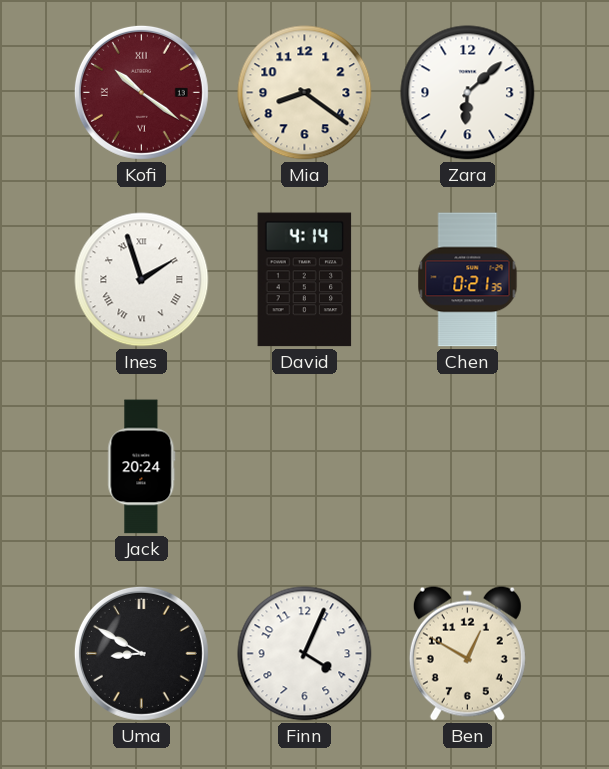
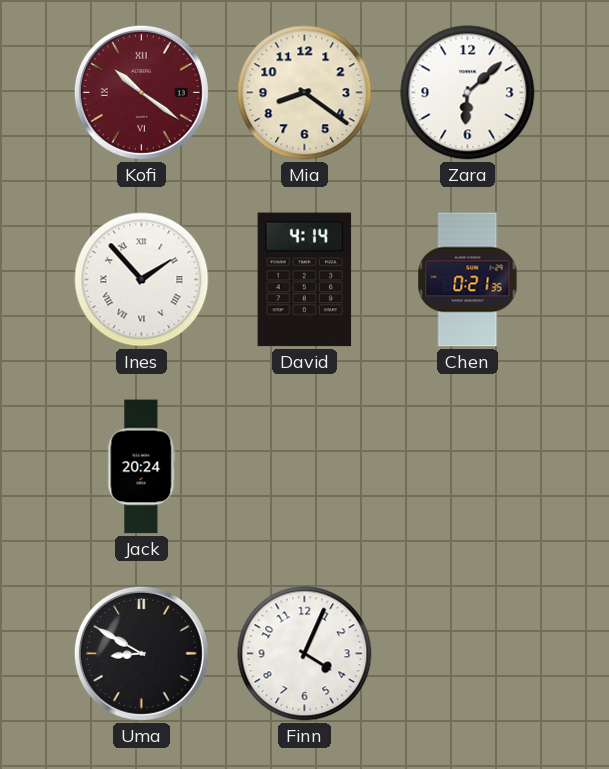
Ines: 1:57 -> 1:53 (142, 280)
Ben: 12:50 -> none (467, 653)
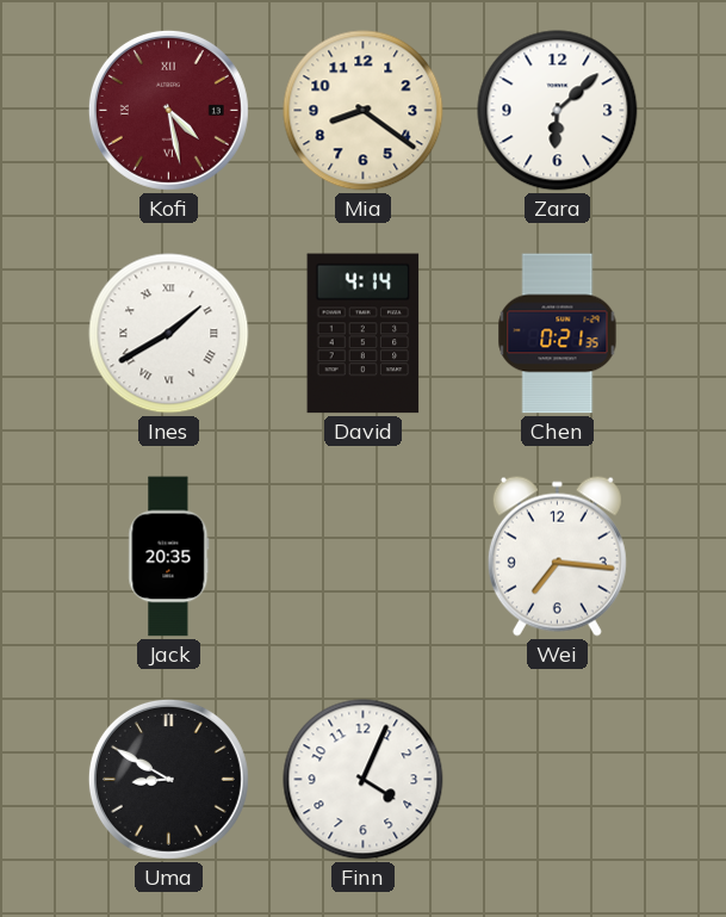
Kofi: 10:21 -> 4:28 (168, 110)
Ines: 1:53 -> 1:40 (169, 334)
Jack: 20:24 -> 20:35 (169, 557)
Wei: none -> 7:16 (557, 556)
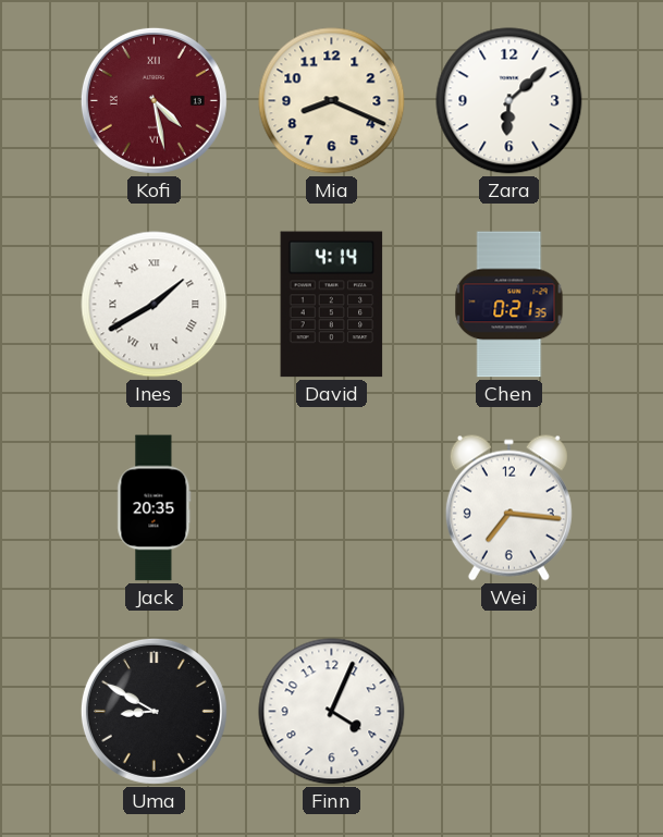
Mia: 8:21 -> 8:19 (332, 101)
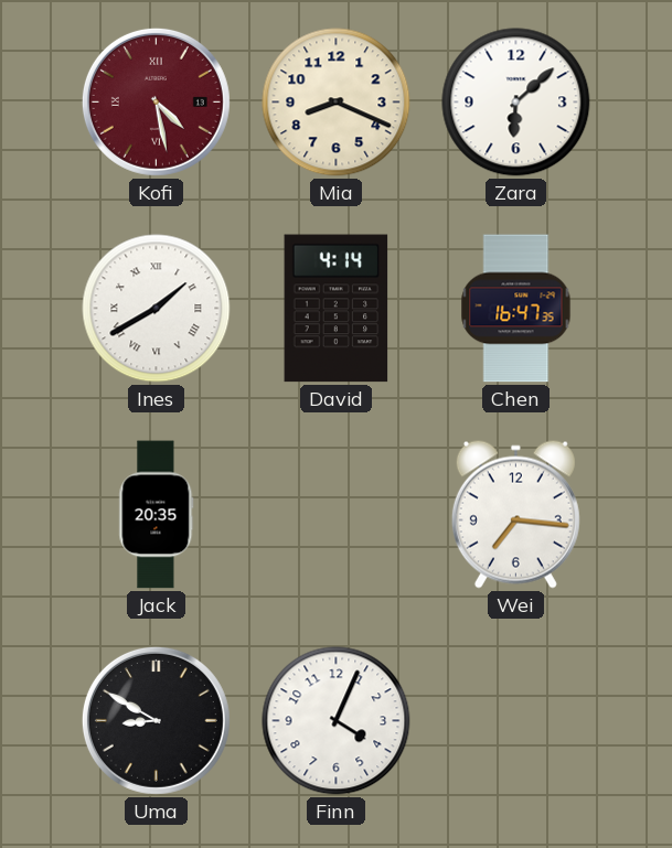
Chen: 0:21 -> 16:47 (516, 309)
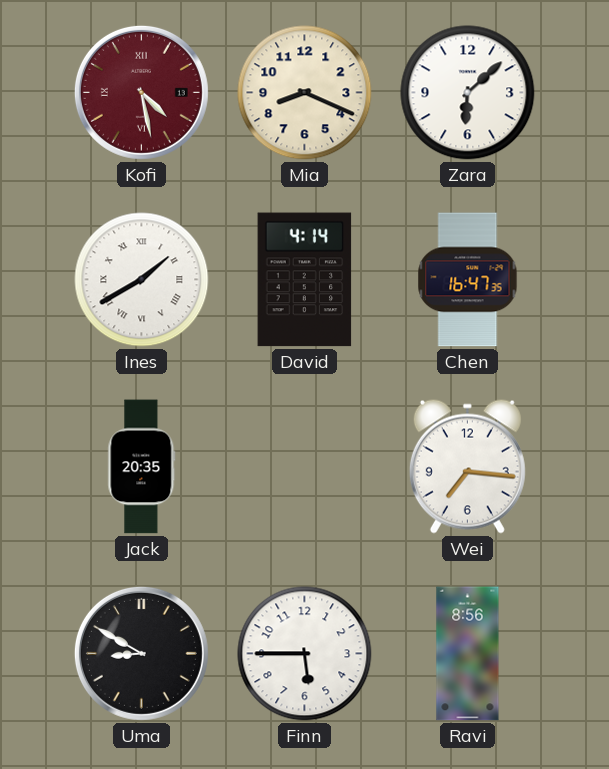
Finn: 4:04 -> 5:45 (305, 654)
Ravi: none -> 8:56 (468, 654)
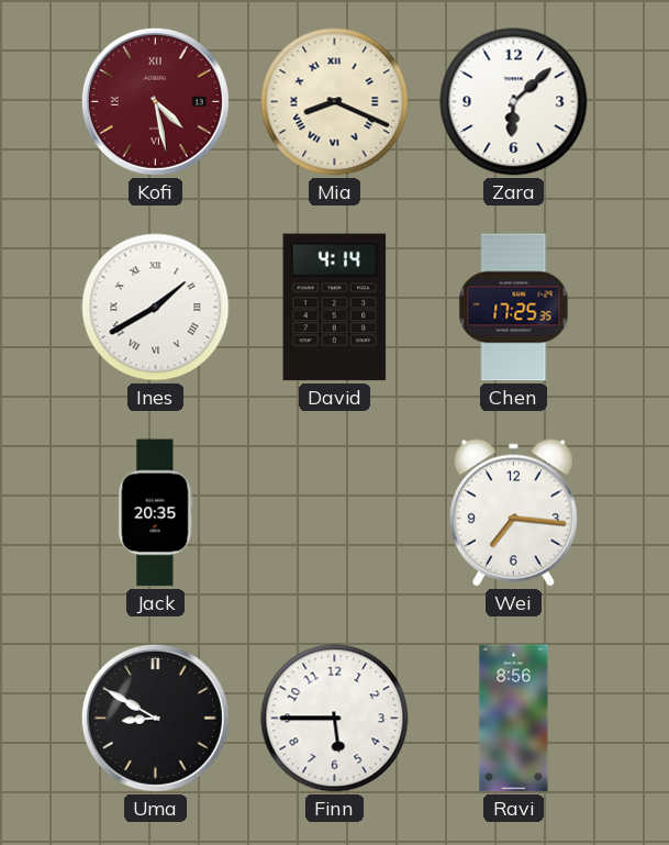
Mia numerals: Arabic -> Roman (335, 102)
Chen: 16:47 -> 17:25 (514, 308)
